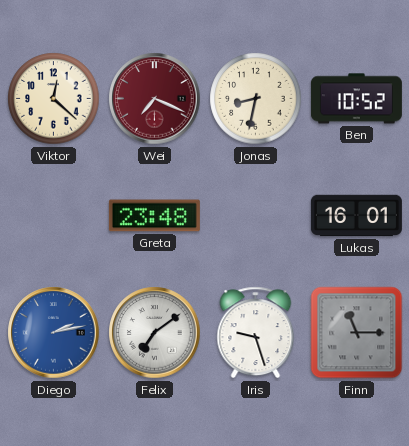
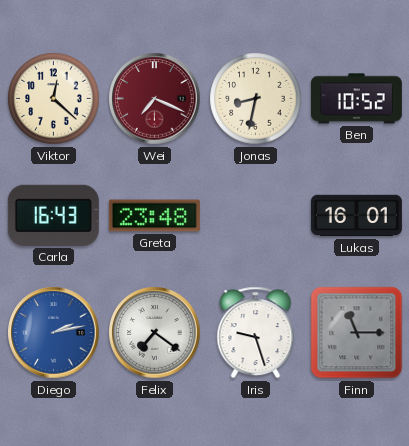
Carla: none -> 16:43 (53, 215)
Felix: 7:09 -> 7:21 (155, 333)
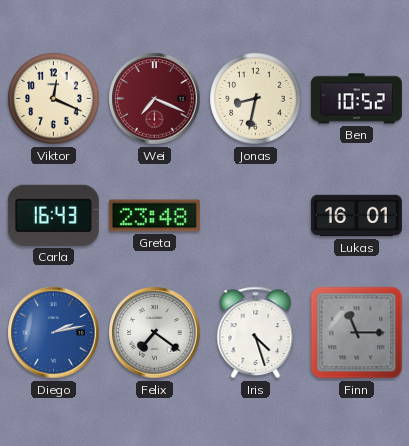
Viktor: 12:22 -> 12:19 (54, 99)
Iris: 9:27 -> 4:27 (256, 333)
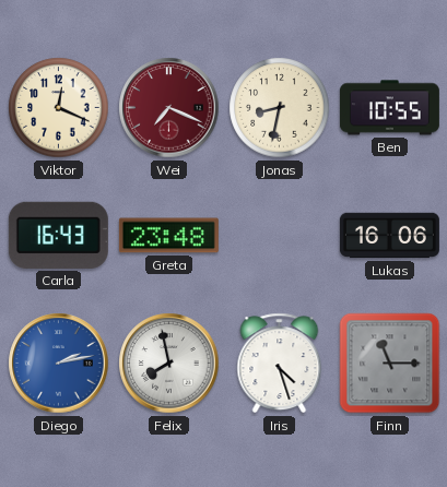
Ben: 10:52 -> 10:55 (389, 108)
Lukas: 16:01 -> 16:06 (389, 236)
Felix: 7:21 -> 7:58 (169, 364)
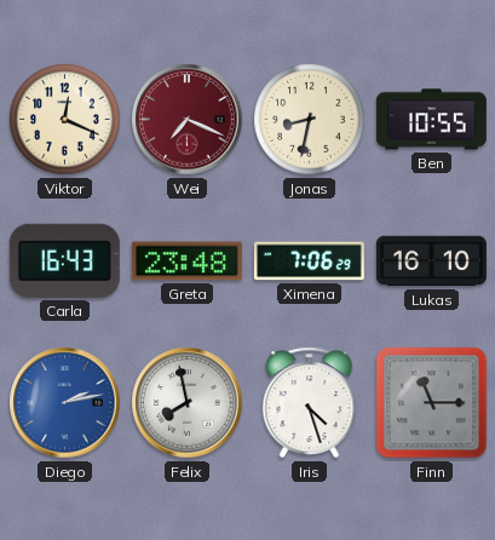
Ximena: none -> 7:06 (309, 262)
Lukas: 16:06 -> 16:10 (431, 262)
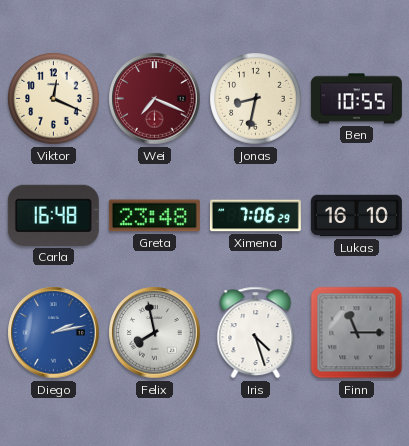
Carla: 16:43 -> 16:48 (53, 215)
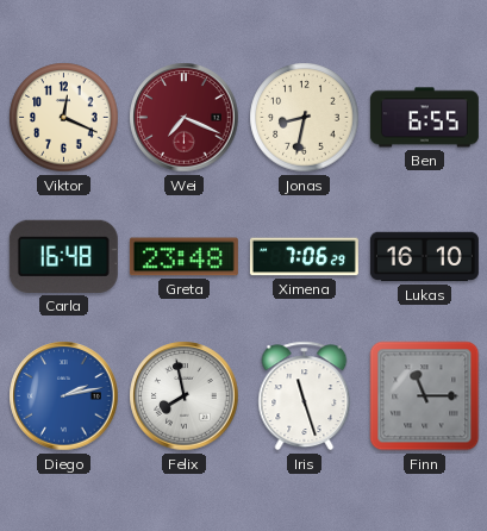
Ben: 10:55 -> 6:55 (424, 118)
Iris: 4:27 -> 11:27 (305, 396)
